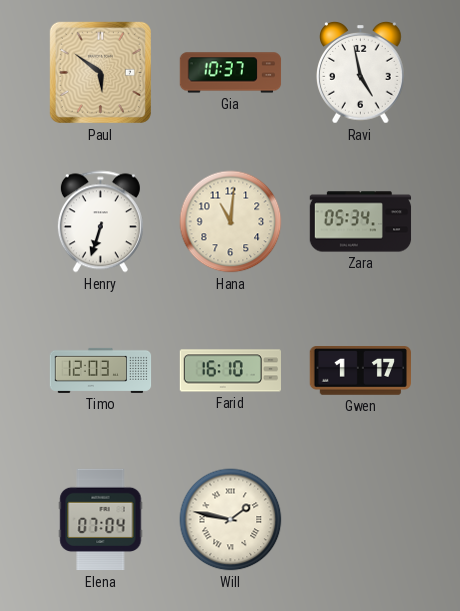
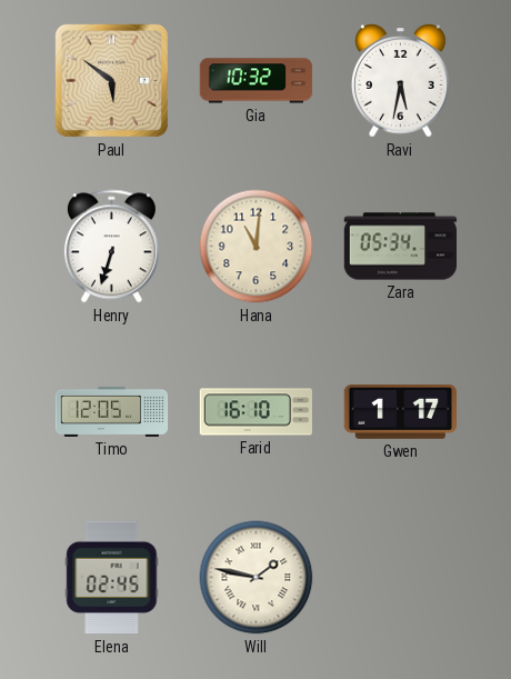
Gia: 10:37 -> 10:32 (257, 81)
Ravi: 4:58 -> 5:32 (401, 81)
Timo: 12:03 -> 12:05 (112, 411)
Elena: 07:04 -> 02:45 (112, 578)
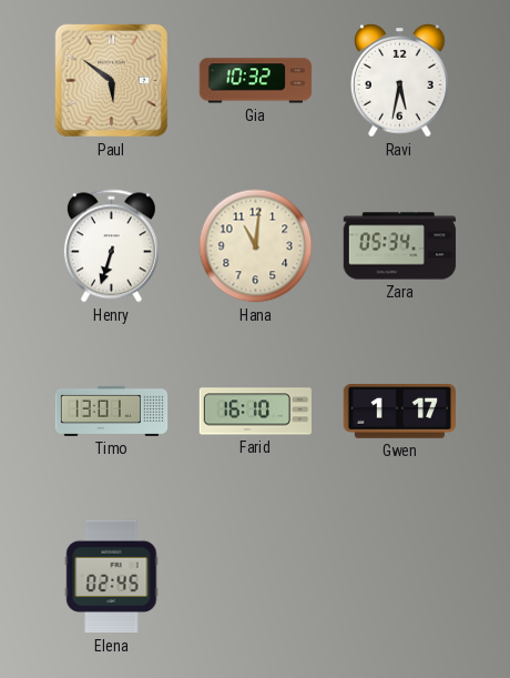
Timo: 12:05 -> 13:01 (112, 411)
Will: 1:47 -> none (257, 578)
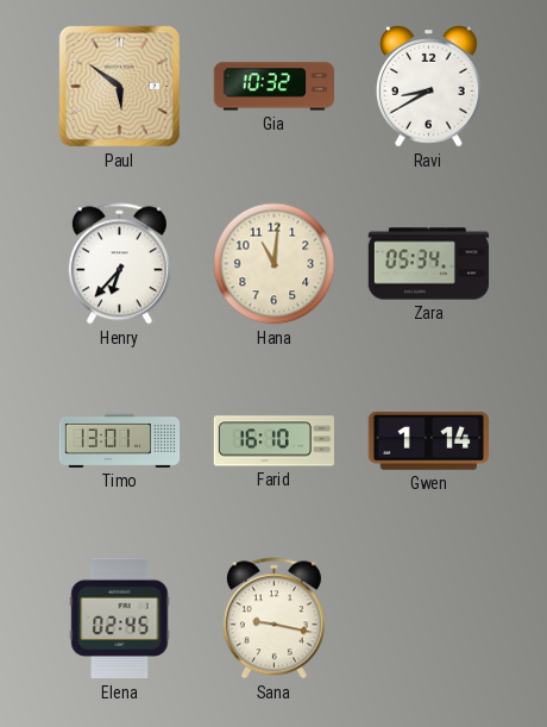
Ravi: 5:32 -> 8:40 (429, 87)
Henry: 6:33 -> 6:37 (119, 264)
Gwen: 1:17 -> 1:14 (428, 441)
Sana: none -> 9:17 (273, 619)
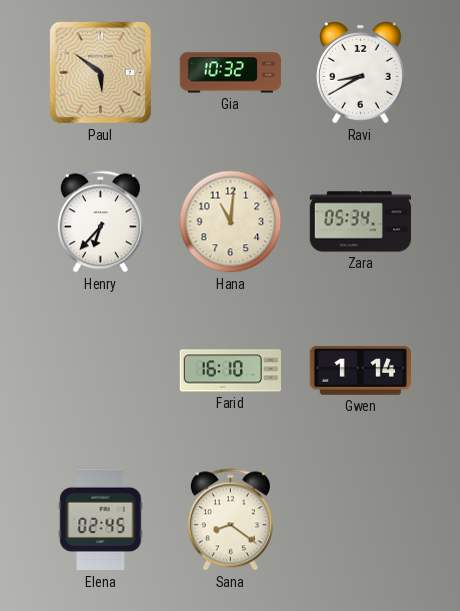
Timo: 13:01 -> none (120, 440)
Sana: 9:17 -> 8:21 (230, 520)
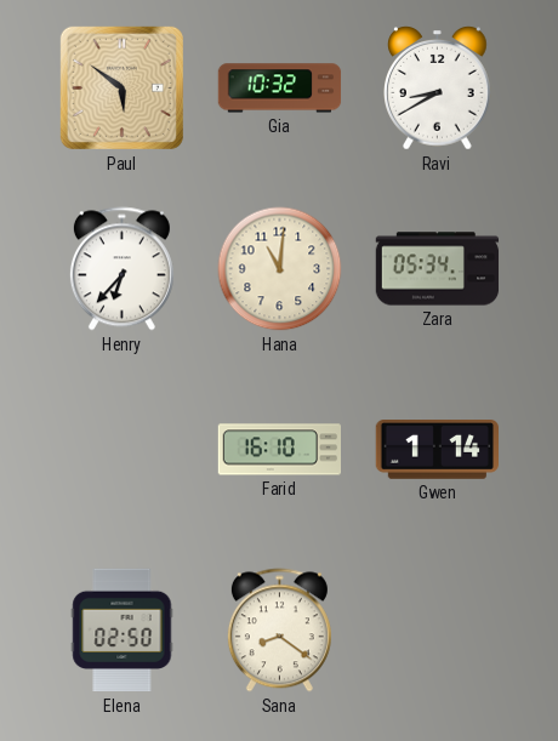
Elena: 02:45 -> 02:50 (123, 631)
